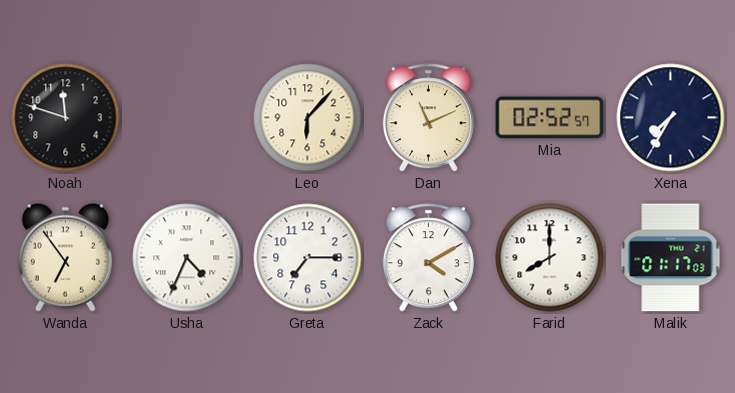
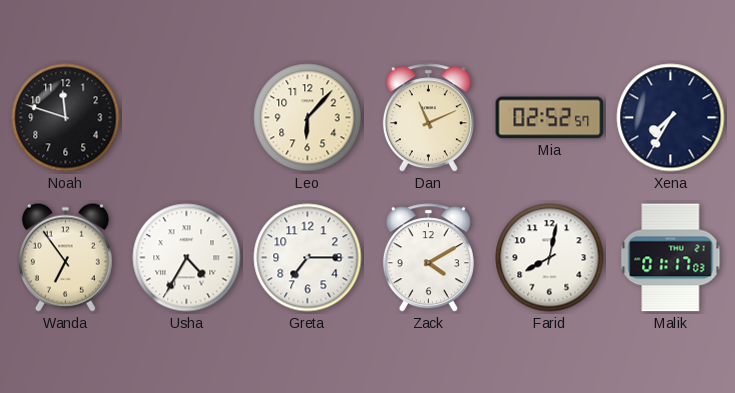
Usha: 4:34 -> 4:35 (187, 258)
Farid: 8:00 -> 8:02 (550, 258)
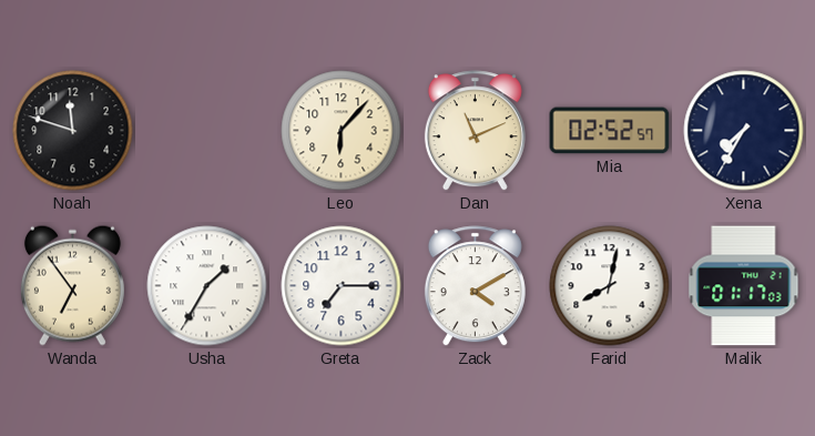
Usha: 4:35 -> 1:35 (207, 286)
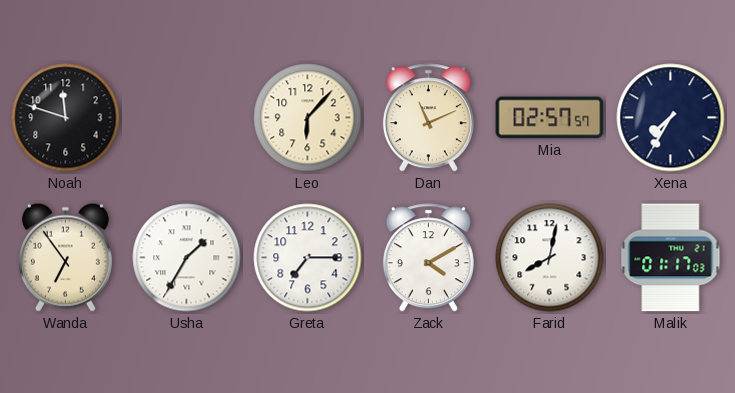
Mia: 02:52 -> 02:57 (550, 118)
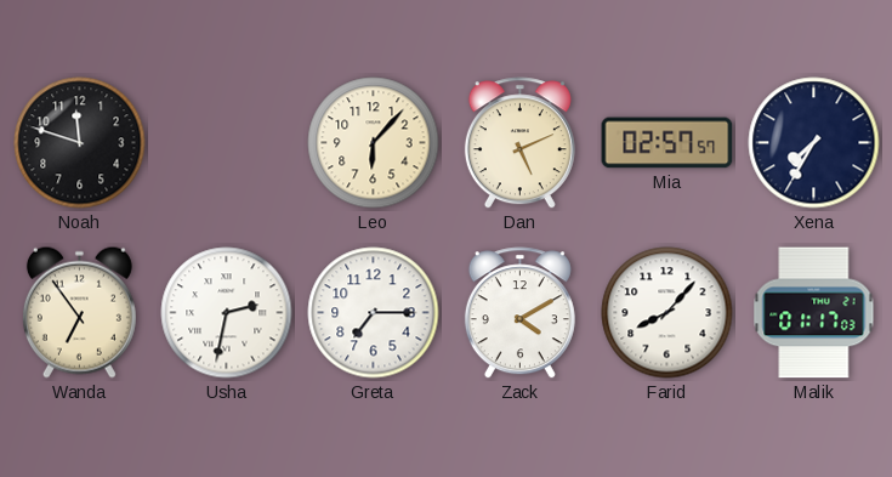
Dan: 11:11 -> 5:11 (519, 143)
Usha: 1:35 -> 2:32 (227, 313)
Farid: 8:02 -> 8:07 (667, 313)
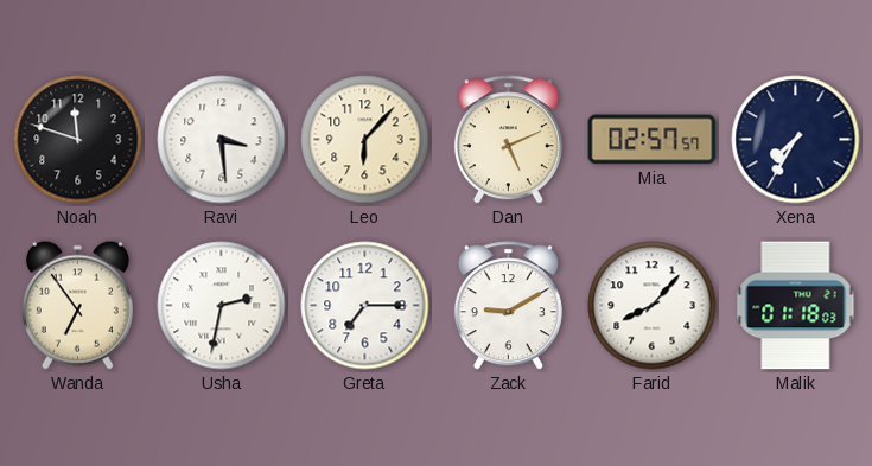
Ravi: none -> 3:29 (222, 140)
Zack: 4:10 -> 9:10 (508, 306)
Malik: 01:17 -> 01:18 (796, 306)
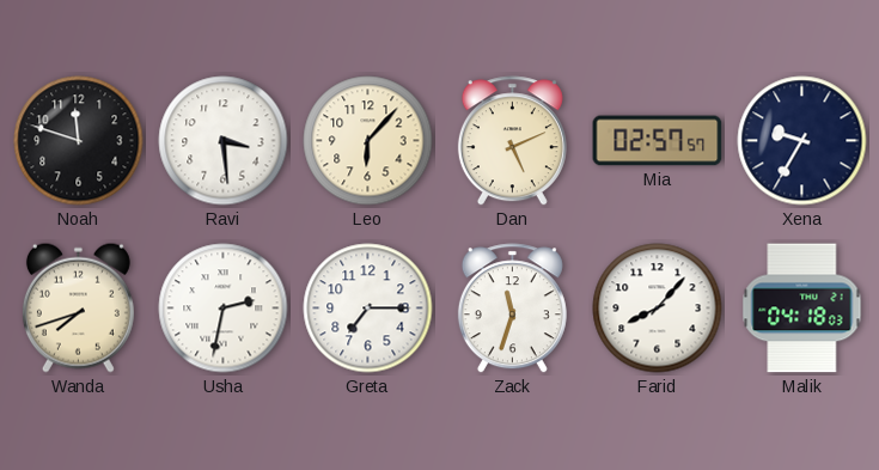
Xena: 7:35 -> 9:35 (802, 141)
Wanda: 6:54 -> 7:42 (78, 307)
Zack: 9:10 -> 11:33 (512, 309)
Malik: 01:18 -> 04:18 (802, 309)
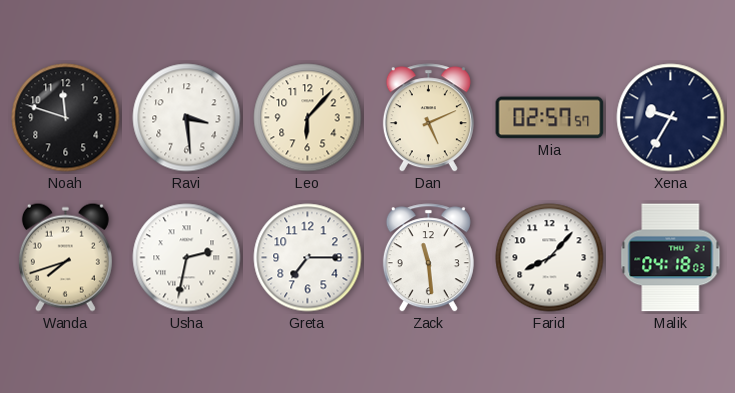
Zack: 11:33 -> 11:29 (428, 258)
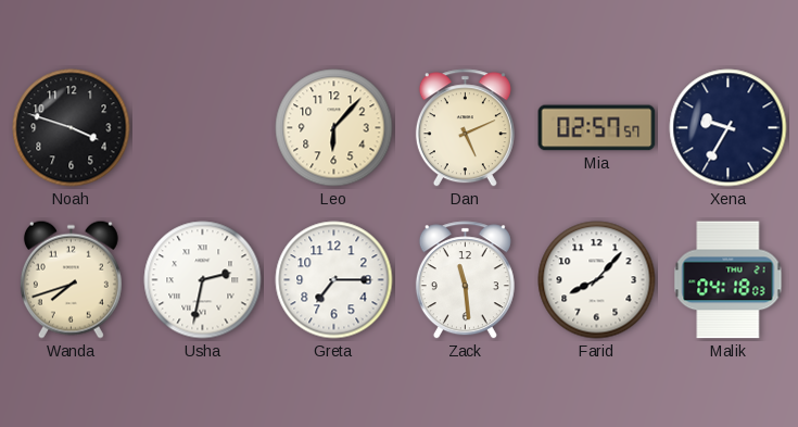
Noah: 11:48 -> 3:48 (72, 128)
Ravi: 3:29 -> none (187, 118)
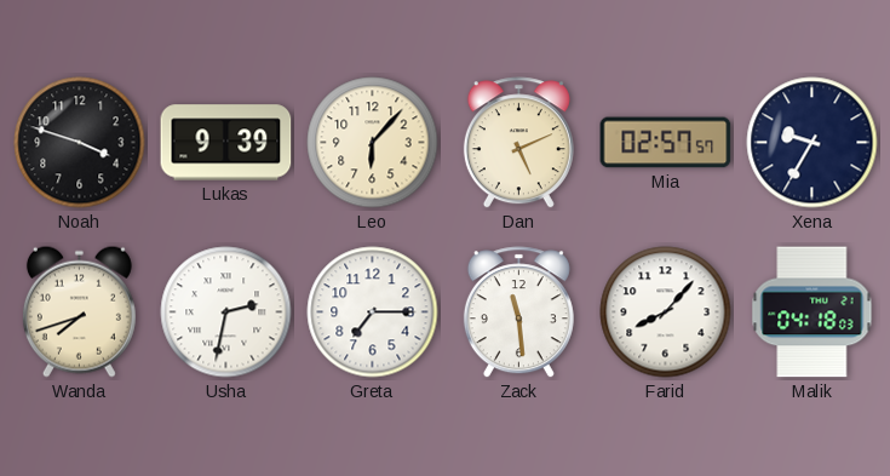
Lukas: none -> 9:39 (226, 143)
